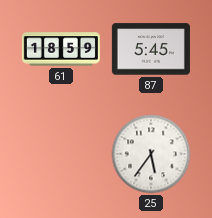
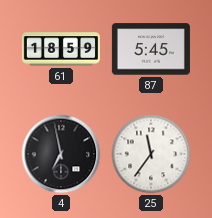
4: none -> 6:58 (61, 154)
25: 5:36 -> 11:36 (151, 154)
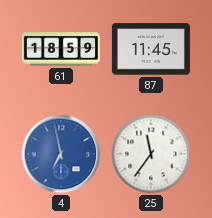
87: 5:45 -> 11:45 (151, 49)
4 dial: black -> blue (61, 154)
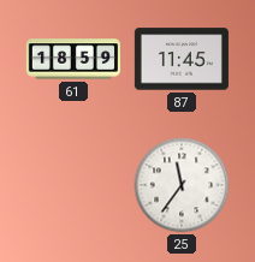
4: 6:58 -> none (61, 154)
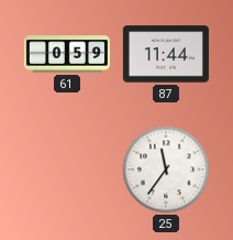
61: 18:59 -> 0:59 (67, 54)
87: 11:45 -> 11:44 (166, 54)
